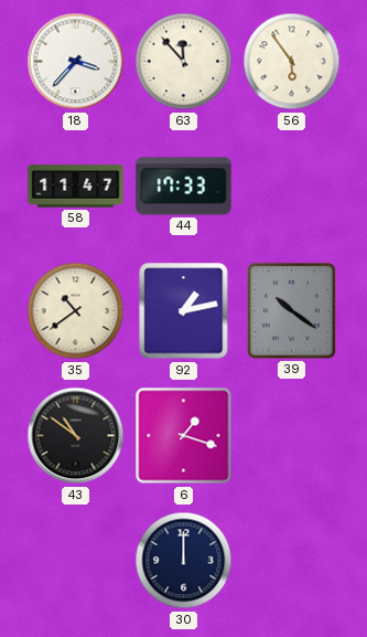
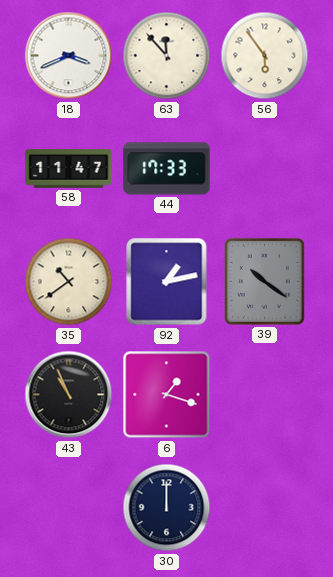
18: 3:37 -> 3:41 (69, 56)
43: 10:51 -> 10:56 (69, 395)
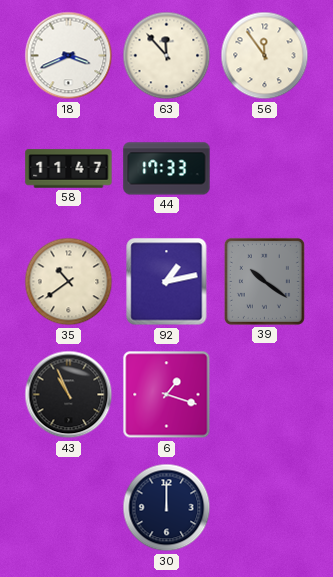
56: 5:54 -> 11:54 (265, 56)
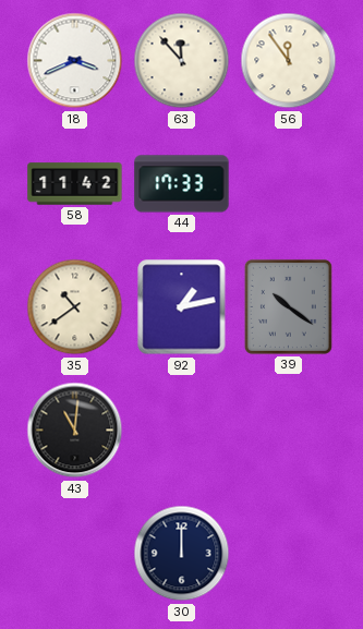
58: 11:47 -> 11:42 (75, 184)
43: 10:56 -> 11:01 (75, 431)
6: 1:18 -> none (167, 395)
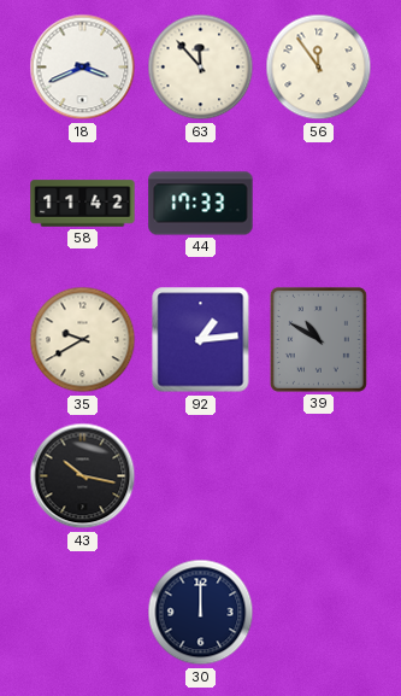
35: 10:39 -> 9:40 (83, 340)
92: 1:13 -> 1:14 (201, 340)
39: 10:21 -> 10:50 (318, 339)
43: 11:01 -> 10:17 (83, 476)
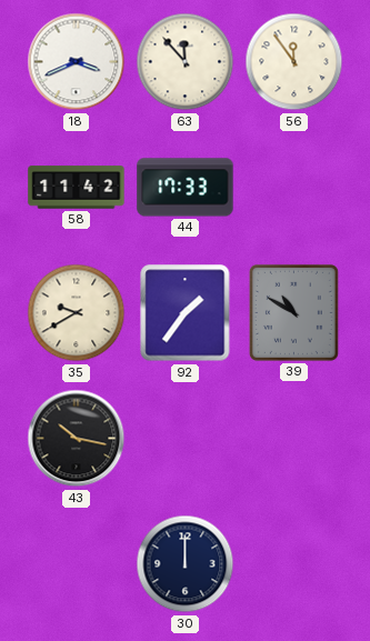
92: 1:14 -> 1:36 (186, 313)
